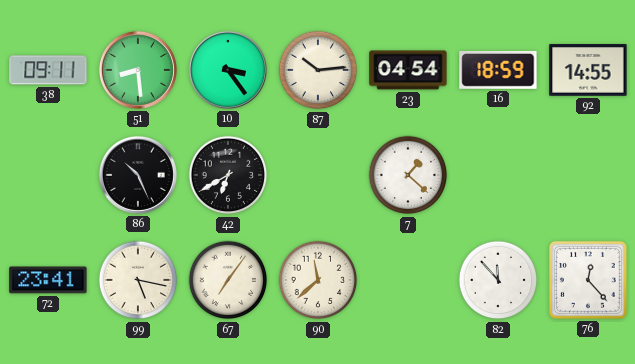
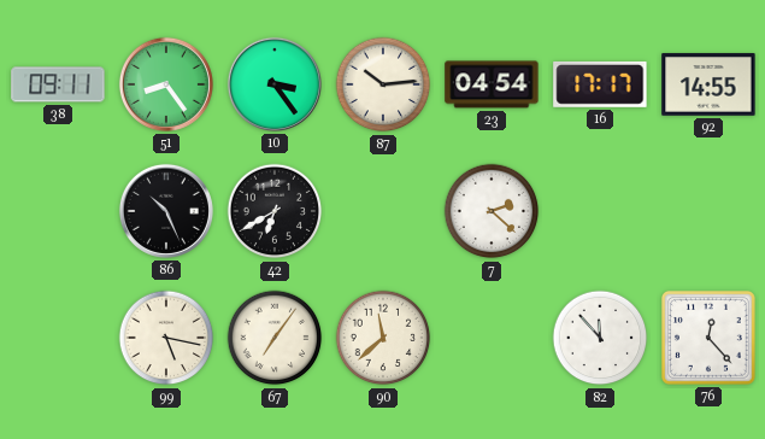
51: 8:29 -> 8:24 (166, 84)
16: 18:59 -> 17:17 (600, 84)
7: 1:22 -> 2:22 (492, 211)
72: 23:41 -> none (48, 280)
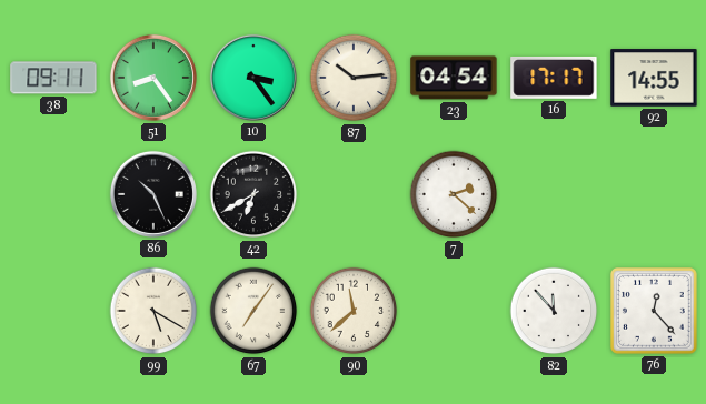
99: 5:17 -> 5:20 (153, 311)
